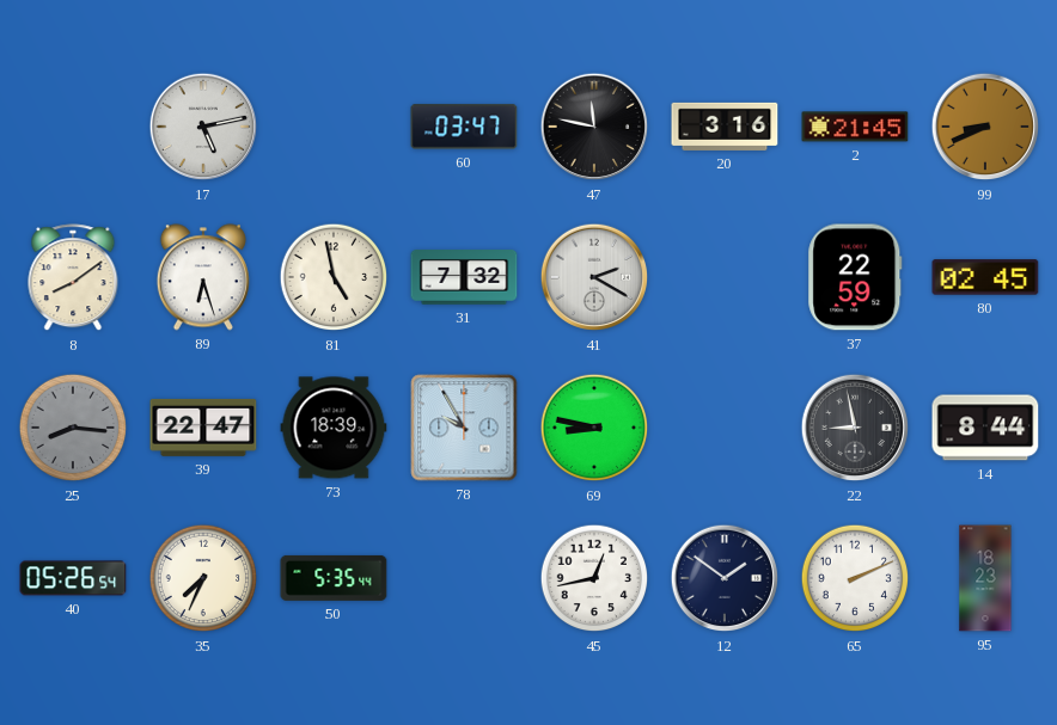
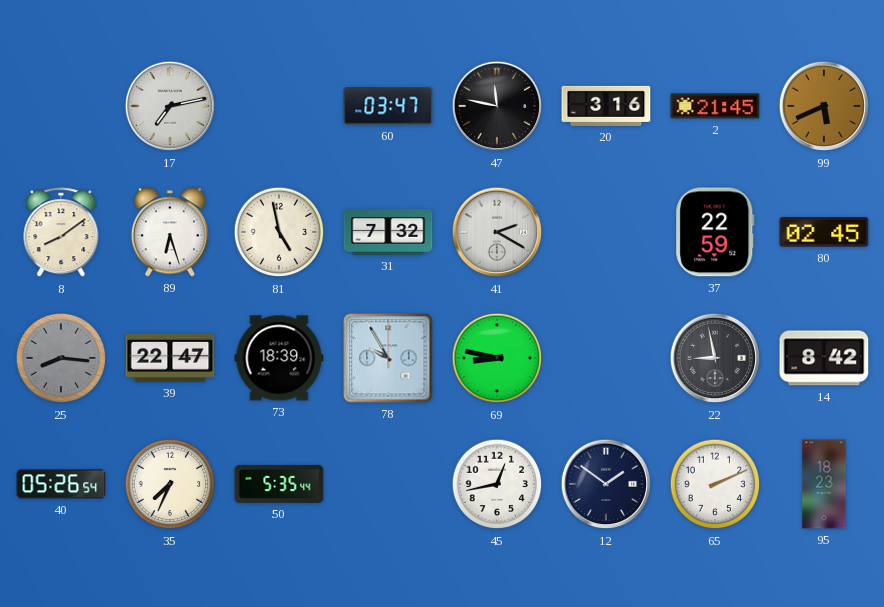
17: 5:13 -> 7:13 (170, 106)
99: 8:41 -> 5:41 (824, 106)
14: 8:44 -> 8:42 (824, 358)
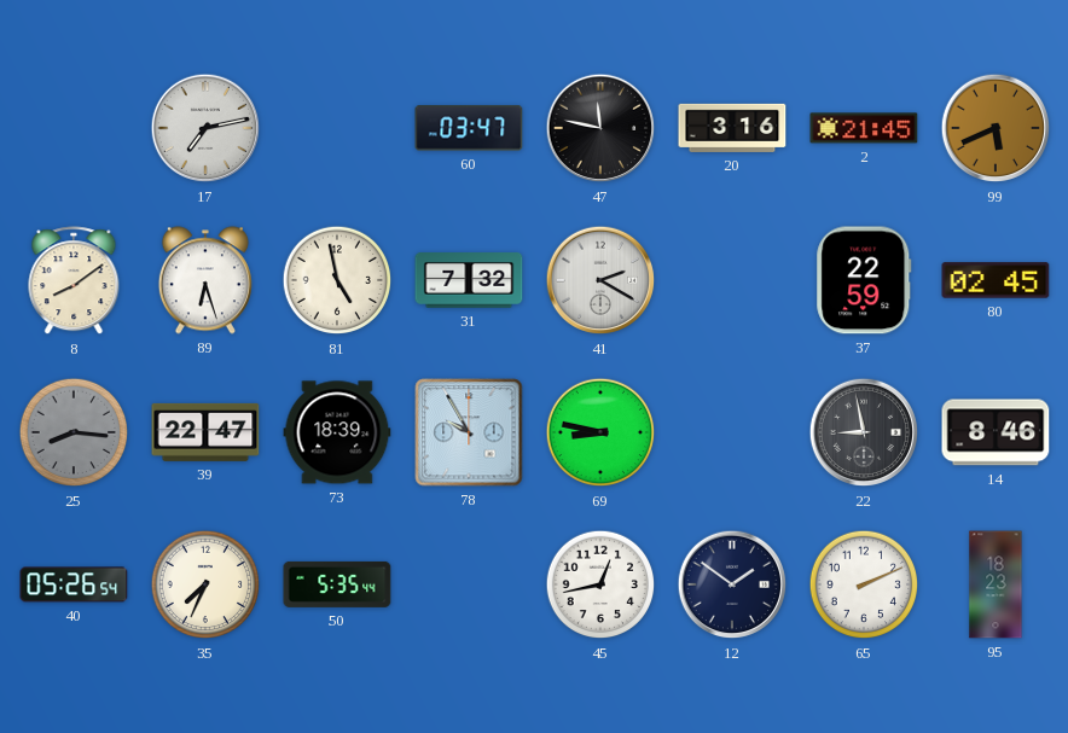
14: 8:42 -> 8:46 (996, 432)
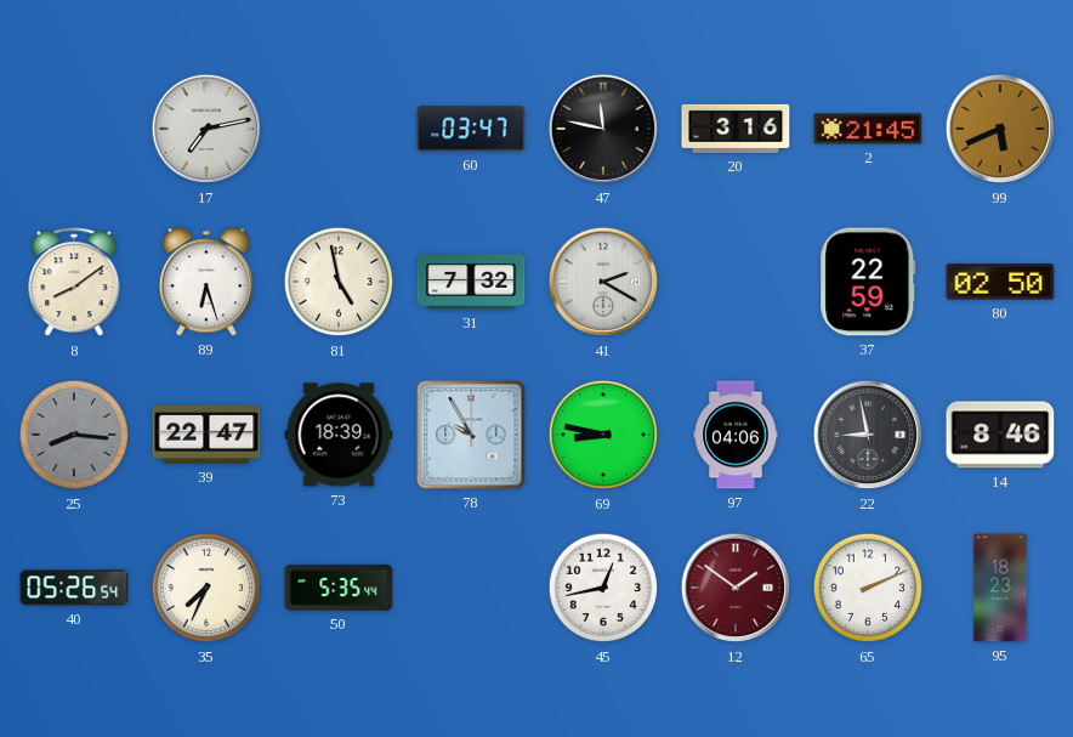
80: 02:45 -> 02:50 (1000, 282)
97: none -> 04:06 (736, 435)
12 dial: navy -> burgundy (736, 588)
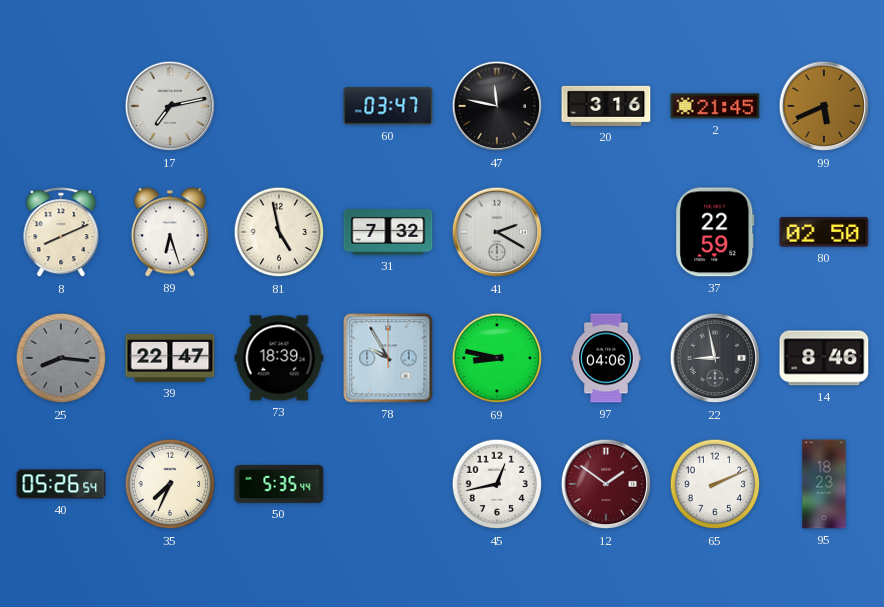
8: 8:09 -> 8:11 (61, 233)
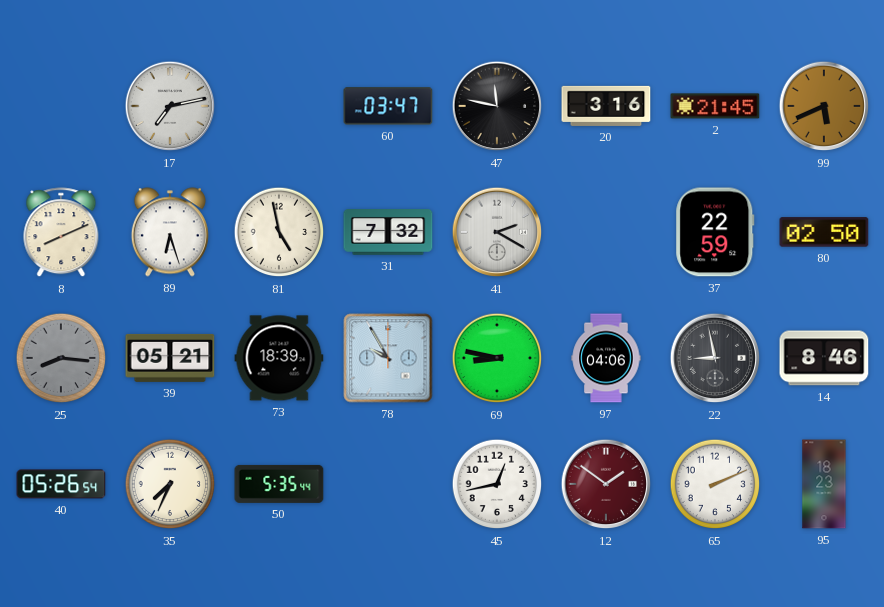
39: 22:47 -> 05:21 (170, 358)
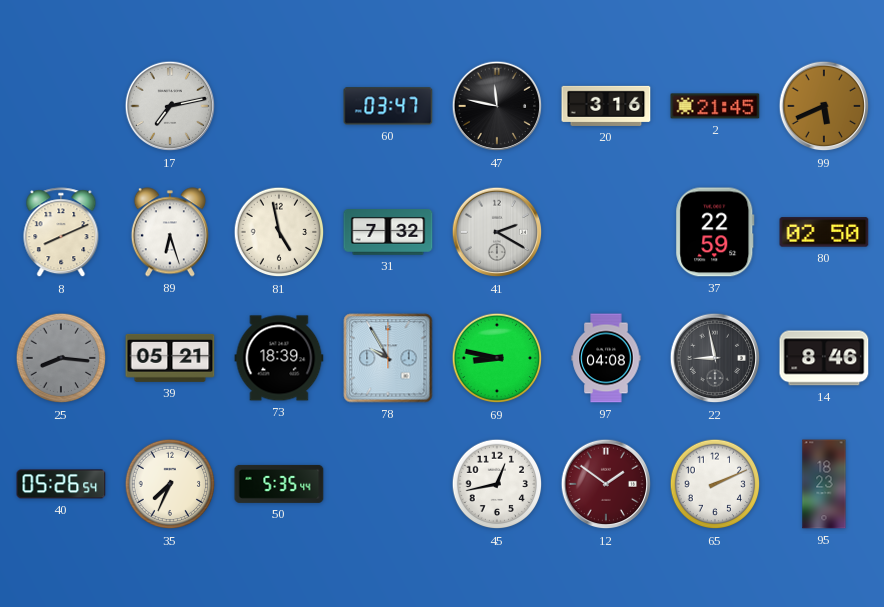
97: 04:06 -> 04:08 (606, 358)
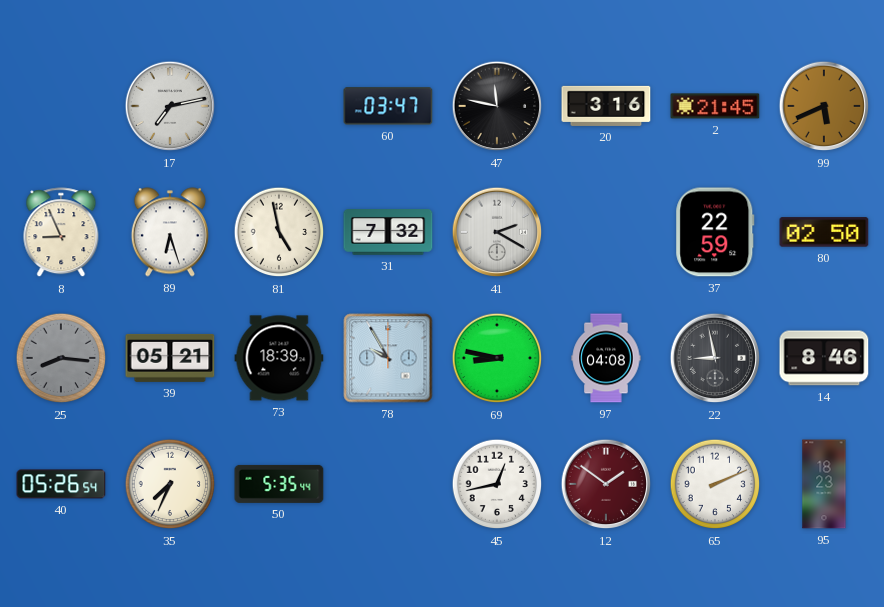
8: 8:11 -> 8:56 (61, 233)
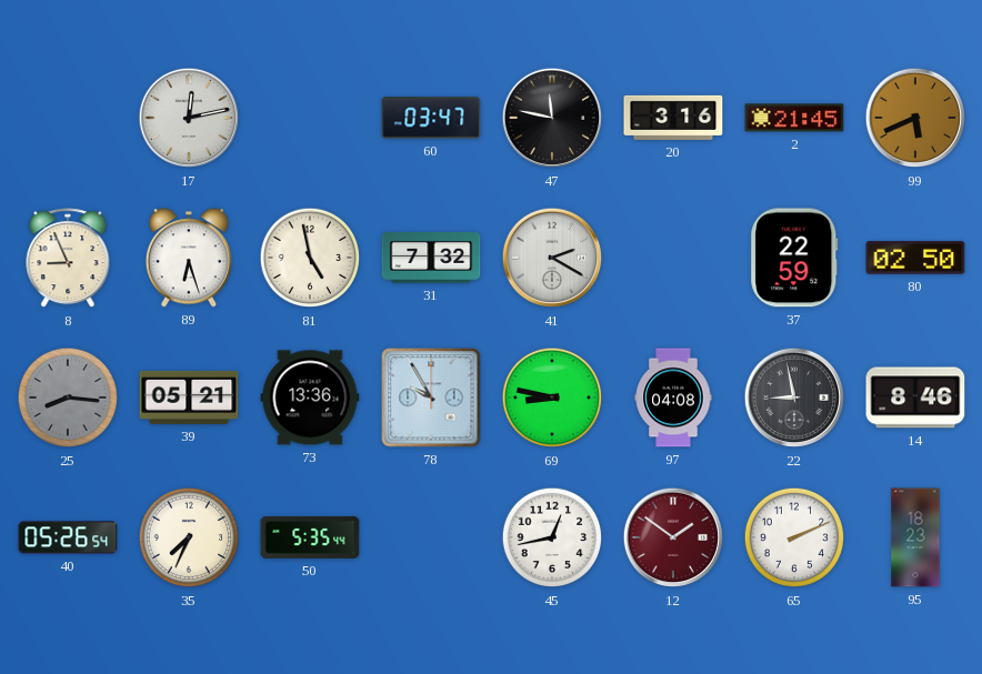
17: 7:13 -> 12:13 (189, 118)
73: 18:39 -> 13:36 (310, 398)
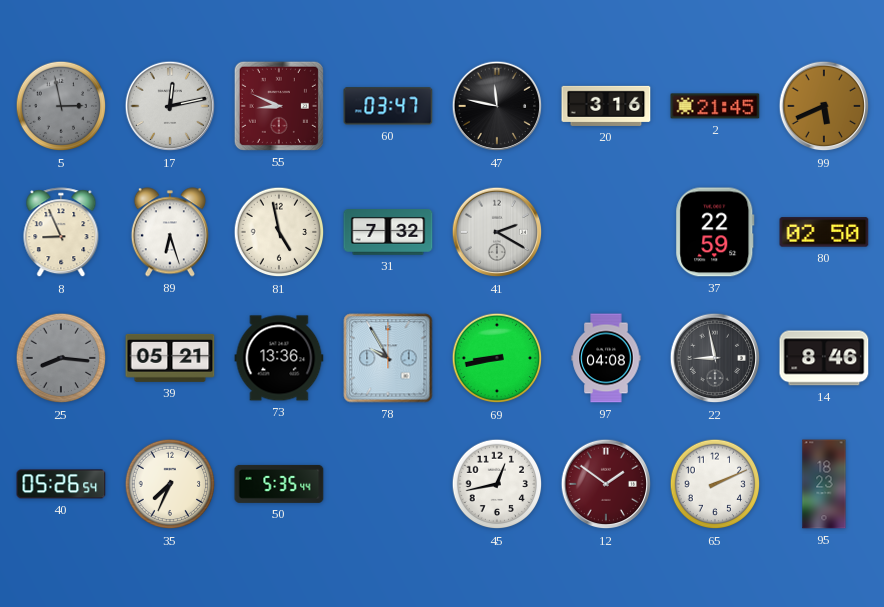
5: none -> 2:58 (61, 106)
55: none -> 8:49 (279, 106)
69: 8:47 -> 8:43 (497, 358)
